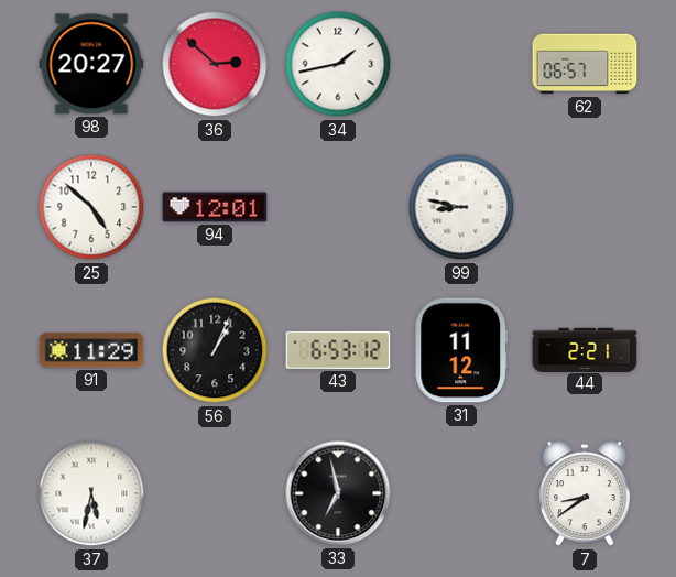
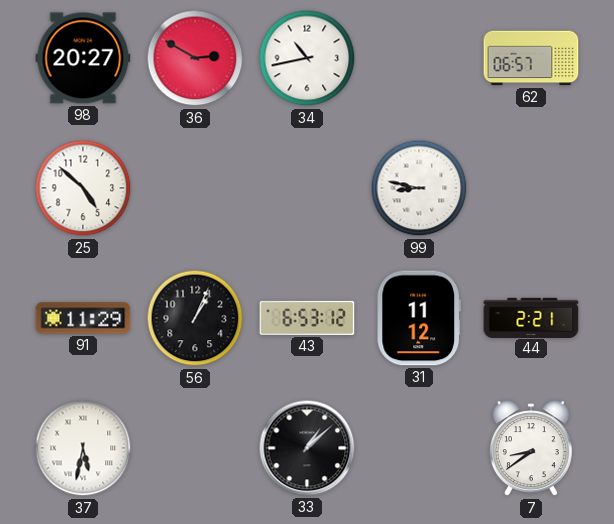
36: 2:52 -> 2:50 (195, 58)
34: 1:43 -> 10:43 (307, 58)
94: 12:01 -> none (215, 207)
33: 6:58 -> 1:08 (307, 448)
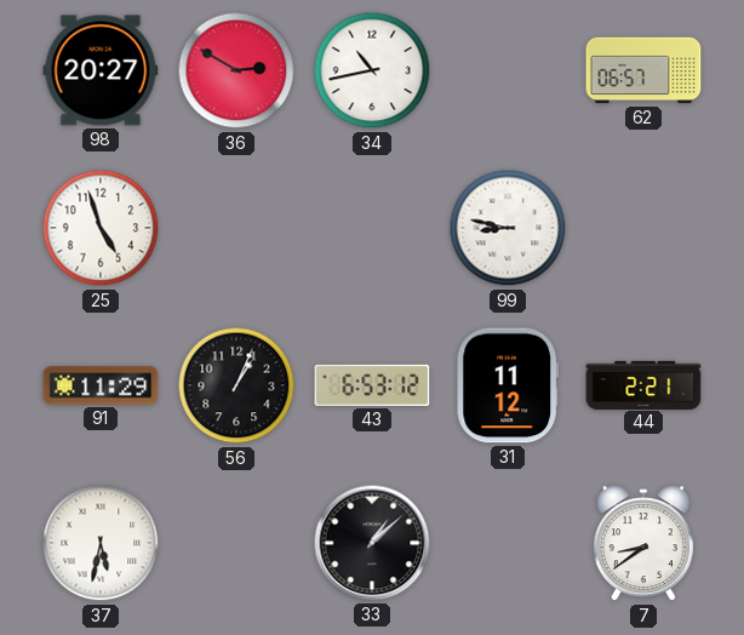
25: 4:52 -> 4:57 (101, 228)
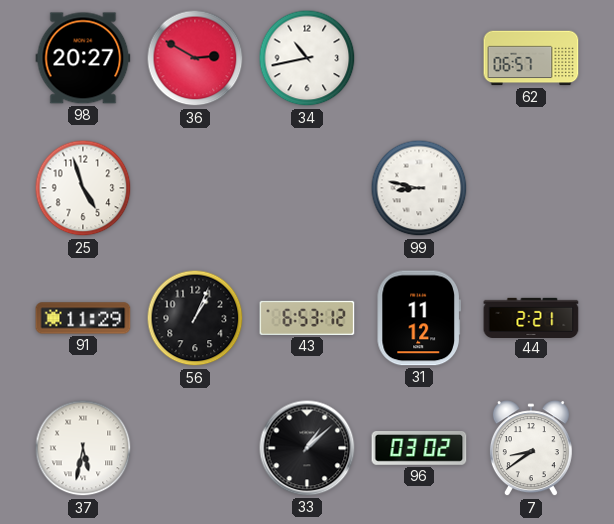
96: none -> 03:02 (419, 449)
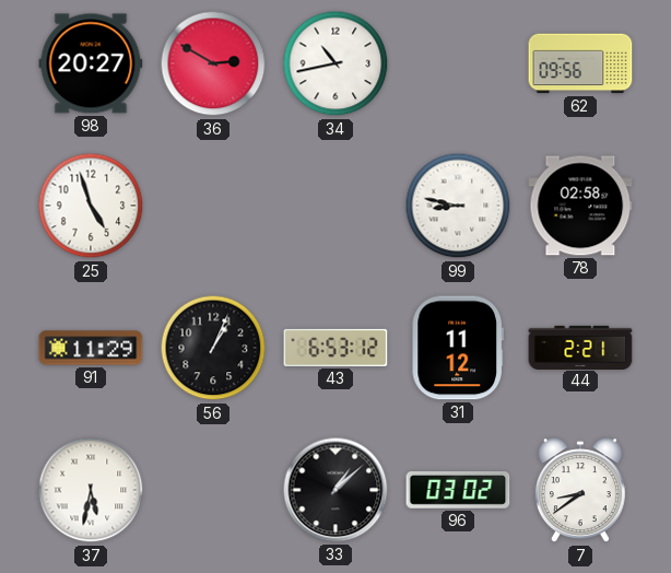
62: 06:57 -> 09:56 (580, 63)
78: none -> 02:58 (580, 206)
